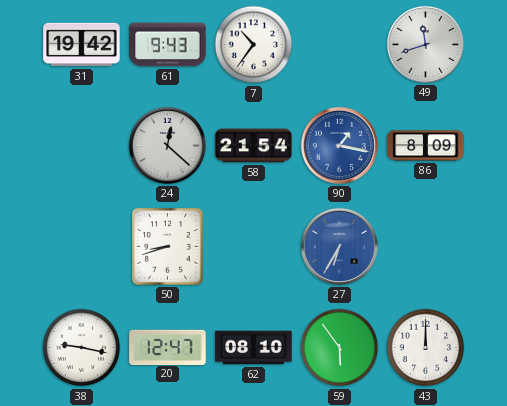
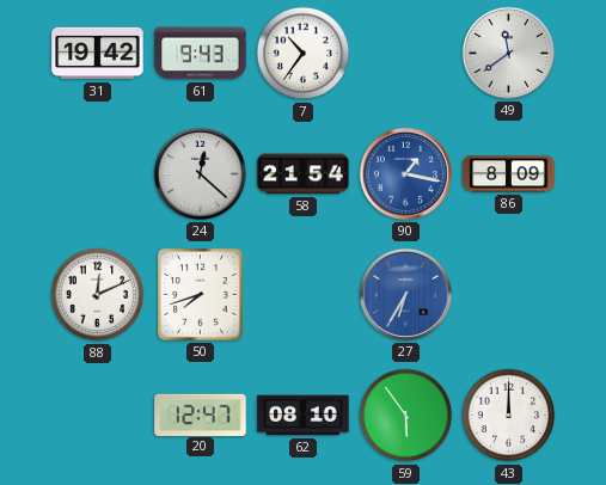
49: 11:42 -> 11:39 (508, 53)
88: none -> 12:11 (98, 295)
50: 8:42 -> 7:42 (201, 295)
38: 9:17 -> none (82, 348)
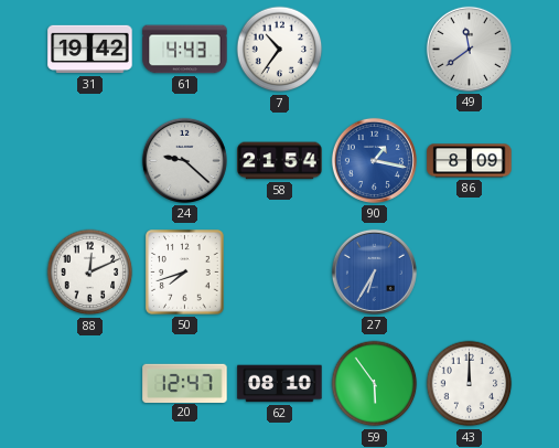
61: 9:43 -> 4:43 (185, 50)
24: 12:22 -> 9:22 (184, 160)
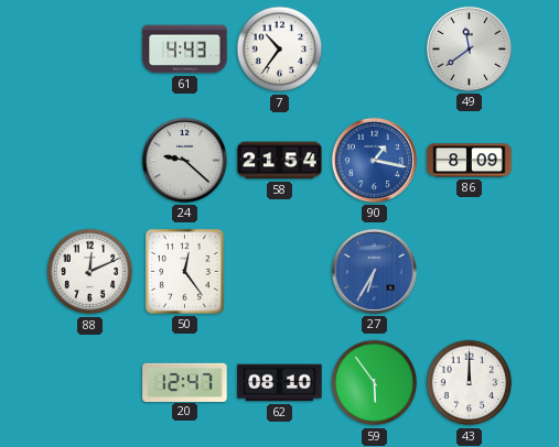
31: 19:42 -> none (90, 50)
50: 7:42 -> 12:24 (185, 272)
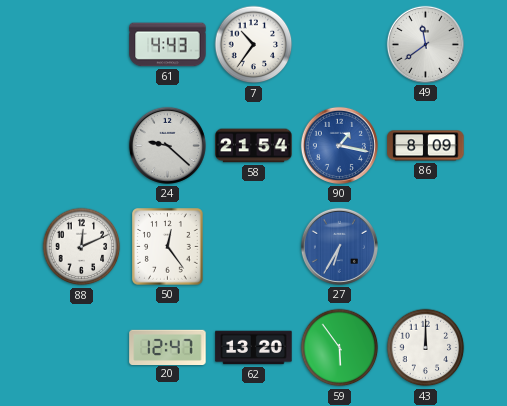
62: 08:10 -> 13:20 (254, 348)
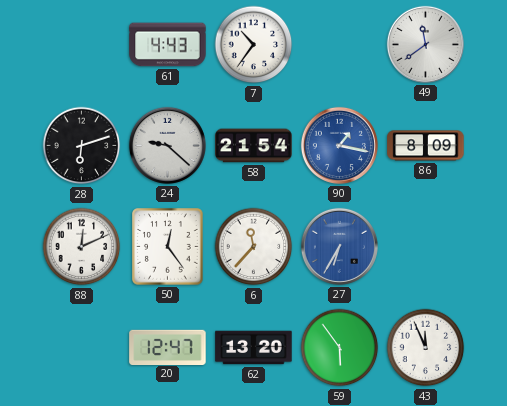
28: none -> 6:12 (82, 146)
6: none -> 11:37 (254, 247)
43: 12:00 -> 11:56 (426, 348)
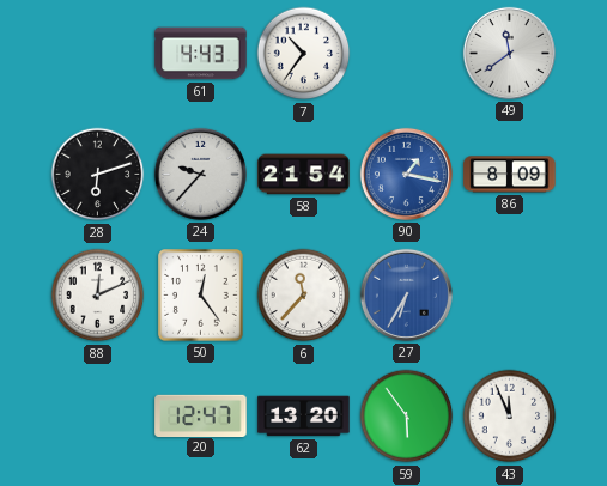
24: 9:22 -> 9:37 (200, 174)
